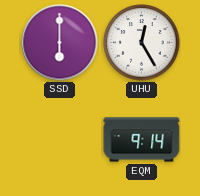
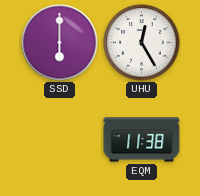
EQM: 9:14 -> 11:38 (142, 140)
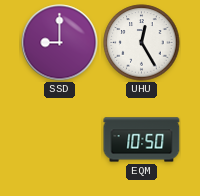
SSD: 6:00 -> 9:00 (60, 43)
EQM: 11:38 -> 10:50 (142, 140)
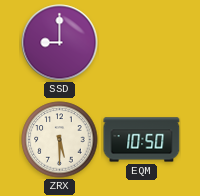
UHU: 12:25 -> none (142, 43)
ZRX: none -> 5:30 (60, 140)
